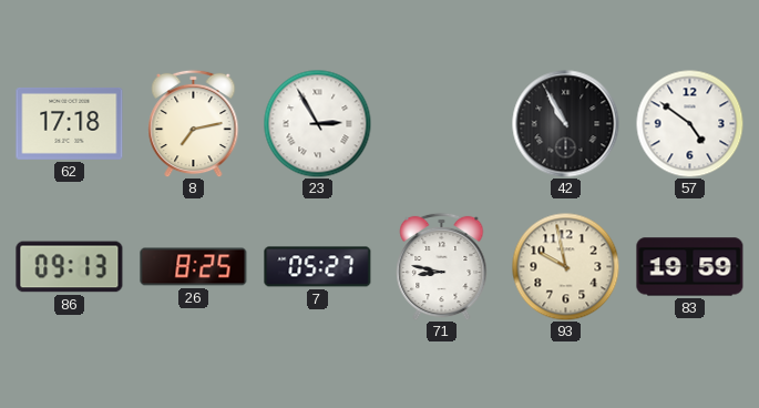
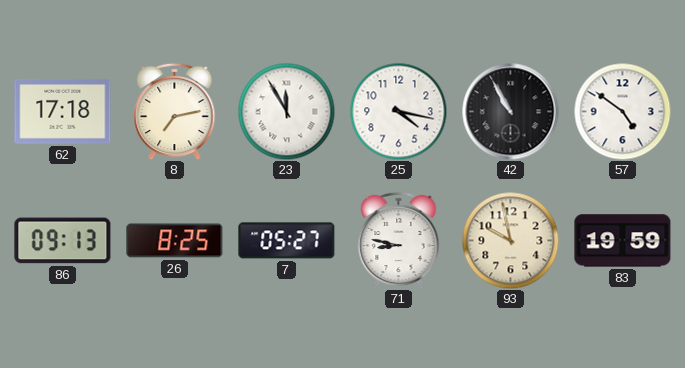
23: 2:55 -> 11:55 (286, 111)
25: none -> 4:17 (398, 111)
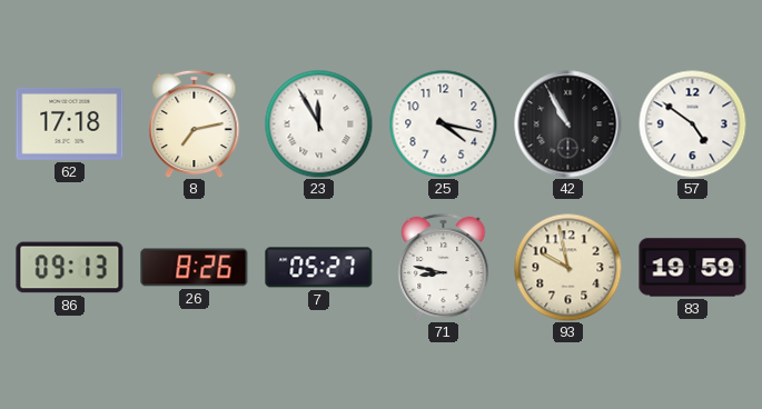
26: 8:25 -> 8:26 (195, 268)
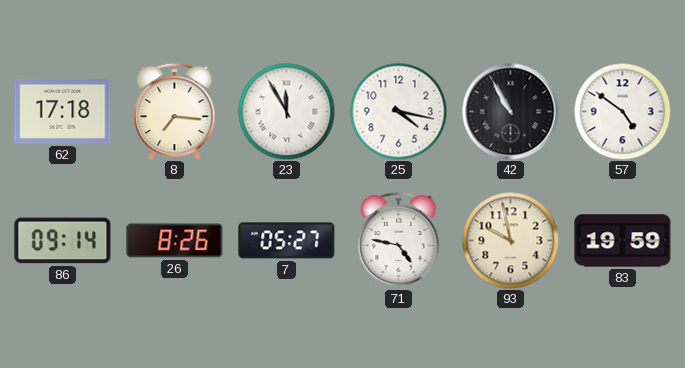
8: 7:13 -> 7:16 (175, 111)
86: 09:13 -> 09:14 (63, 241)
71: 8:47 -> 4:47 (399, 240)
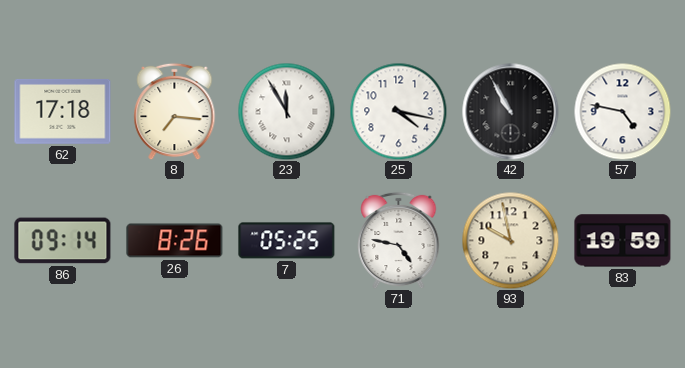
57: 4:51 -> 4:47 (622, 111)
7: 05:27 -> 05:25 (287, 241)
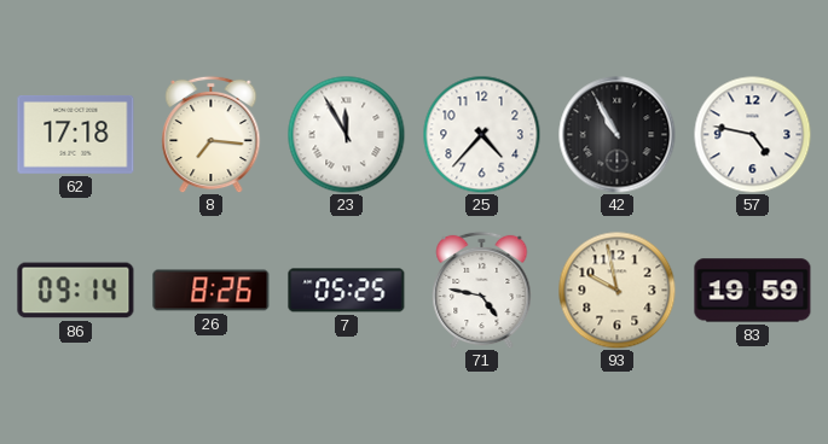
25: 4:17 -> 4:37 (481, 134)
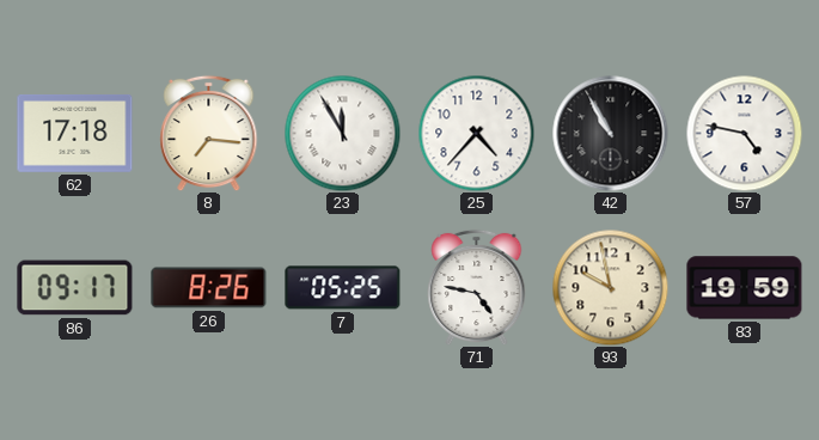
86: 09:14 -> 09:17 (75, 288)
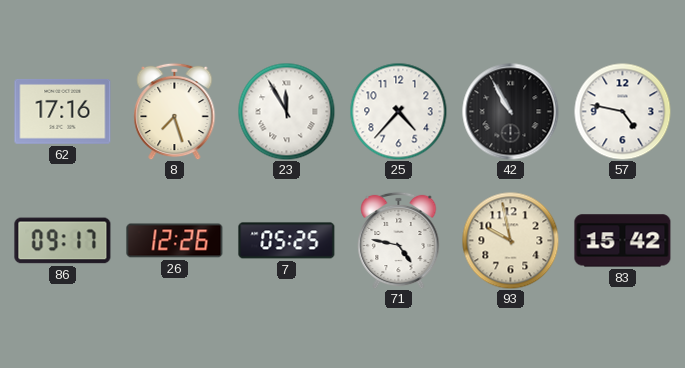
62: 17:18 -> 17:16 (63, 111)
8: 7:16 -> 7:27 (175, 111)
26: 8:26 -> 12:26 (175, 241)
83: 19:59 -> 15:42 (623, 241)
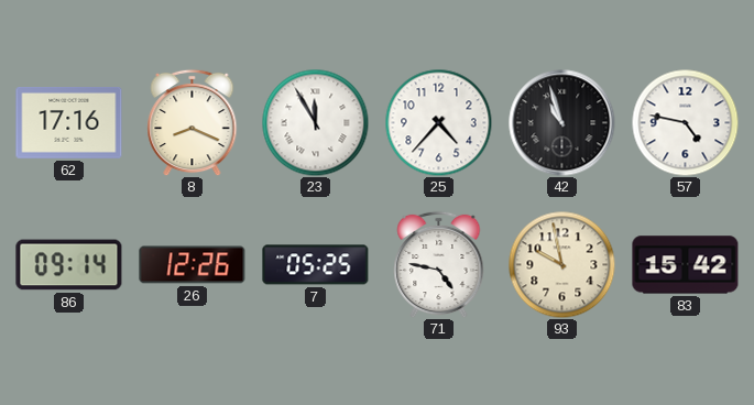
8: 7:27 -> 8:19 (193, 122)
42: 10:55 -> 10:57 (562, 123)
86: 09:17 -> 09:14 (69, 265)
